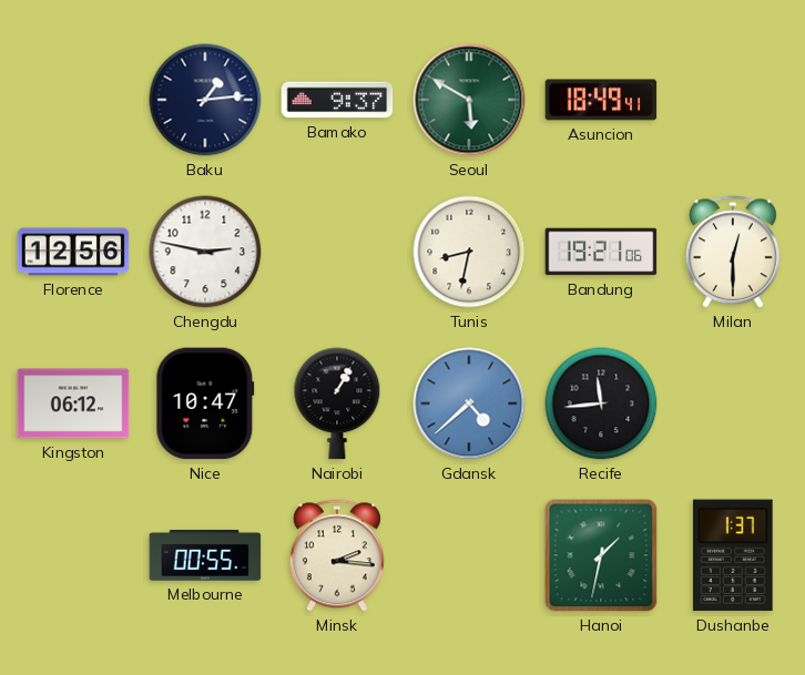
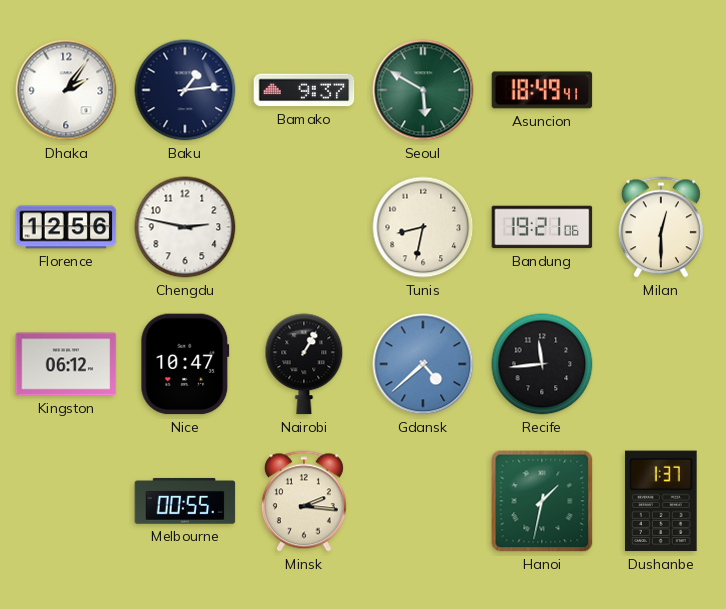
Dhaka: none -> 2:06 (66, 90)
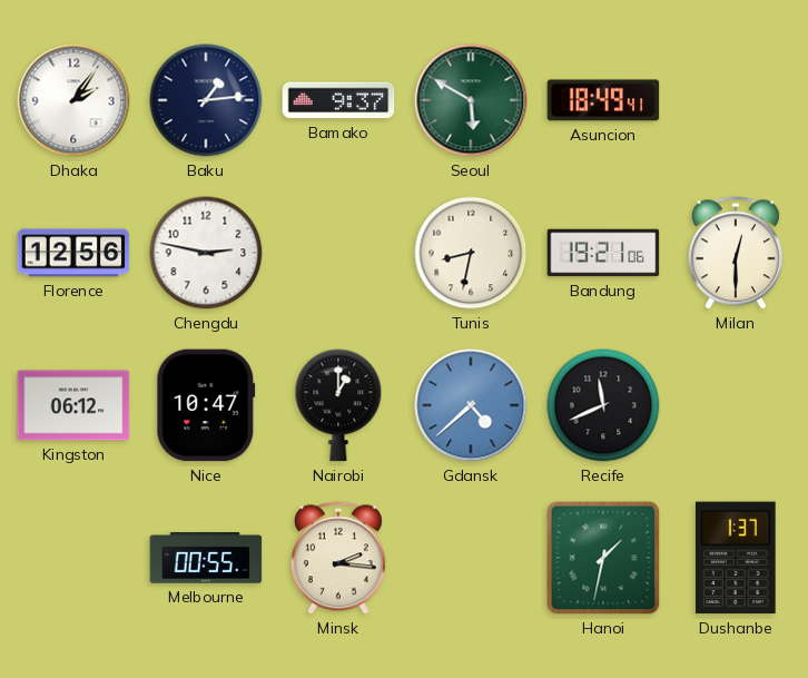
Nairobi: 1:05 -> 1:00 (338, 405)
Recife: 11:44 -> 11:41 (603, 405)
